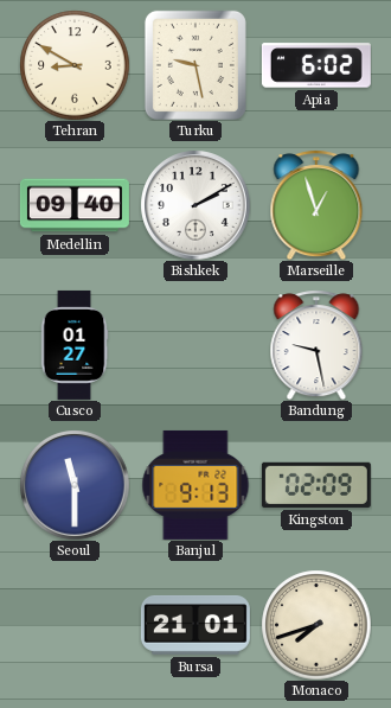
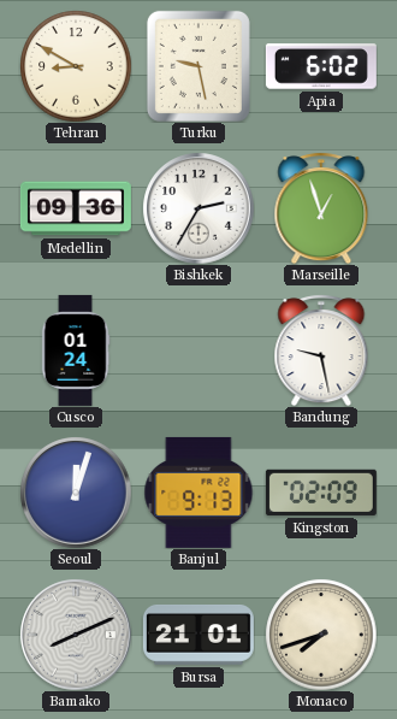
Medellin: 09:40 -> 09:36 (76, 208)
Bishkek: 2:10 -> 2:35 (198, 208)
Cusco: 01:27 -> 01:24 (76, 350)
Seoul: 11:30 -> 12:03 (76, 493)
Bamako: none -> 8:11 (76, 635)
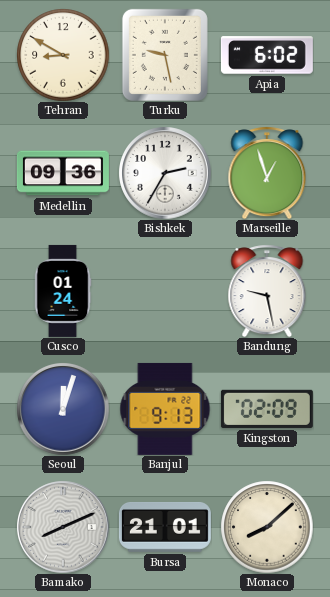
Monaco: 7:42 -> 8:08 (267, 527)
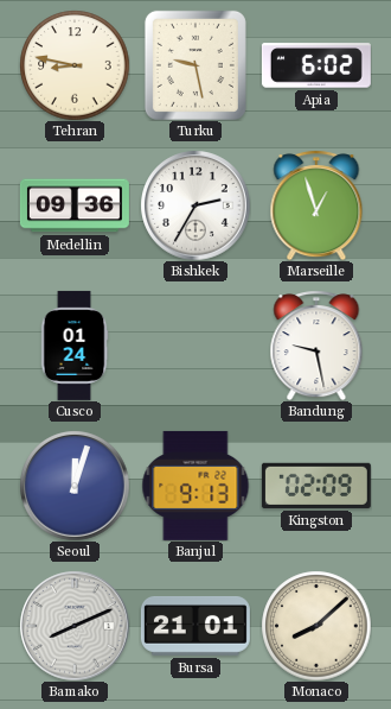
Tehran: 8:50 -> 8:47 (75, 65)
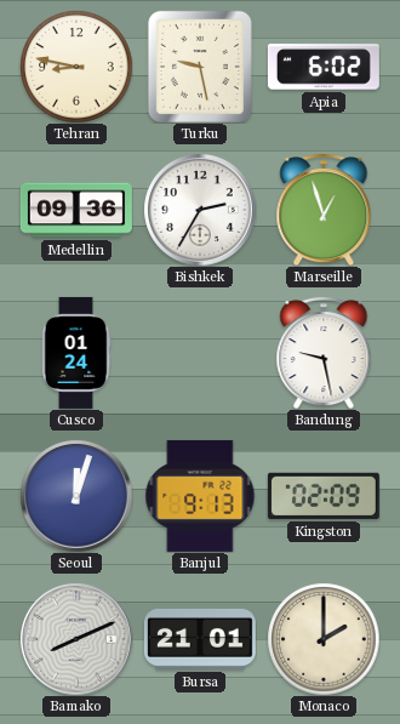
Monaco: 8:08 -> 2:00 (324, 639)
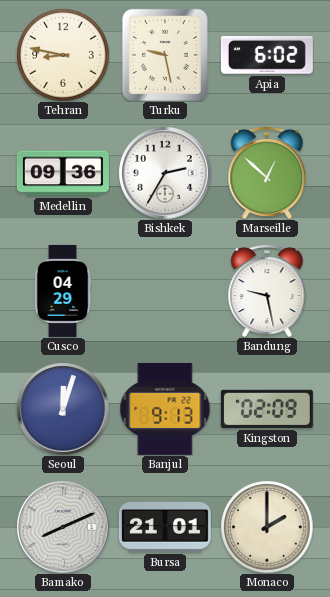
Marseille: 12:57 -> 12:52 (267, 173)
Cusco: 01:24 -> 04:29 (63, 291)
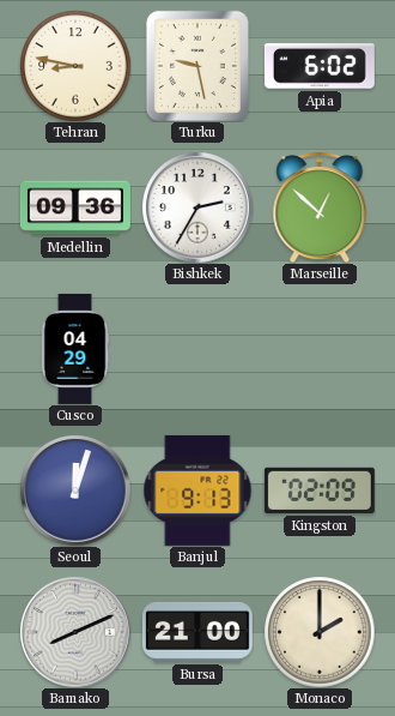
Bandung: 9:28 -> none (267, 291)
Bursa: 21:01 -> 21:00 (197, 633)
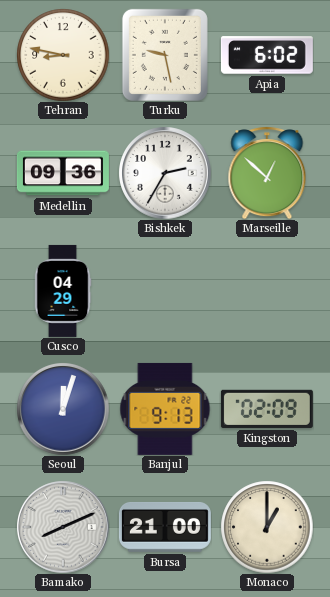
Monaco: 2:00 -> 1:00 (267, 527)
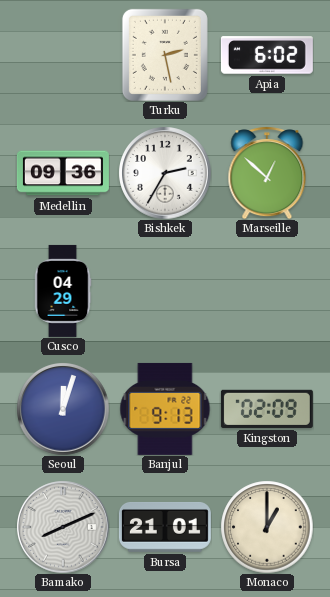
Tehran: 8:47 -> none (63, 55)
Turku: 9:28 -> 2:28 (165, 55)
Bursa: 21:00 -> 21:01 (165, 528)
